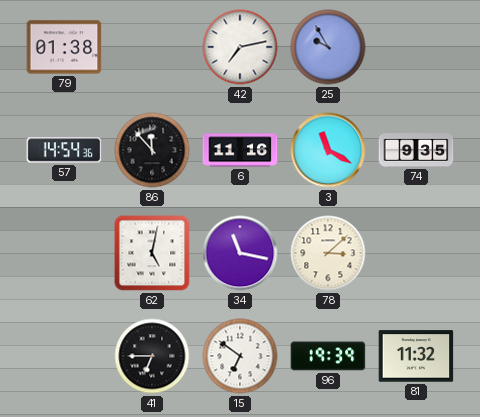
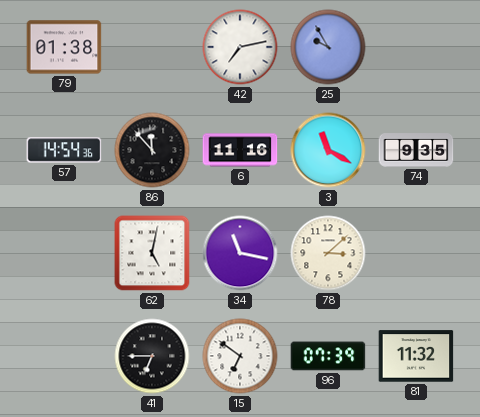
96: 19:39 -> 07:39 (328, 356)
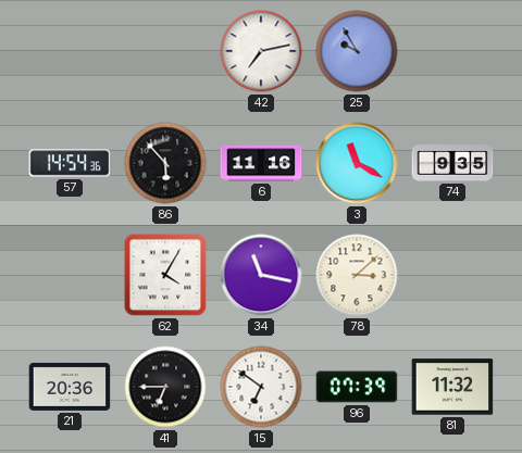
79: 01:38 -> none (64, 47)
86: 11:53 -> 5:53 (165, 163)
62: 5:02 -> 4:05 (165, 275)
21: none -> 20:36 (70, 387)
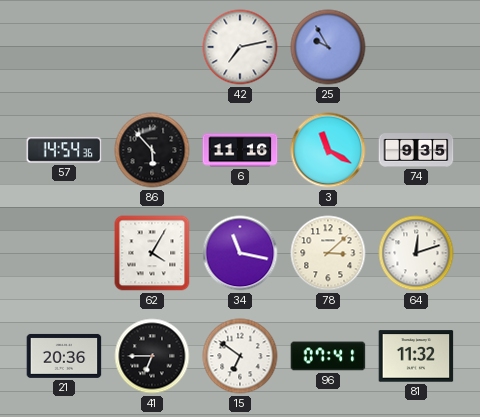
64: none -> 12:12 (416, 253)
96: 07:39 -> 07:41 (328, 356)
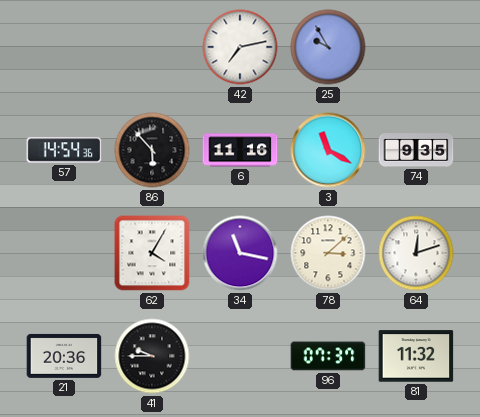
41: 6:45 -> 9:45 (152, 356)
15: 6:51 -> none (240, 356)
96: 07:41 -> 07:37 (328, 356)
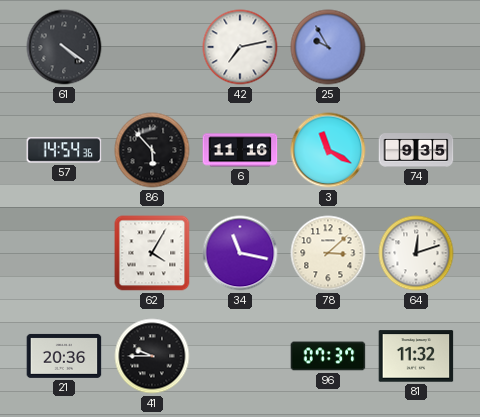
61: none -> 4:21 (64, 47)
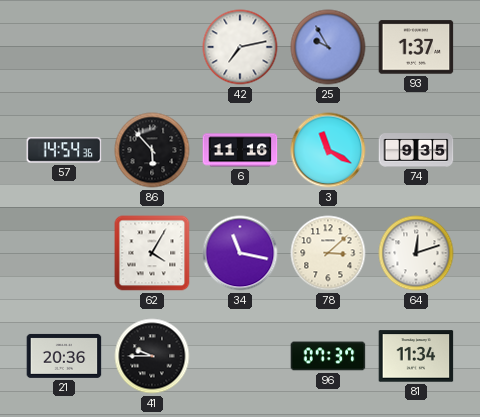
61: 4:21 -> none (64, 47)
93: none -> 1:37 (416, 47)
81: 11:32 -> 11:34 (416, 356)
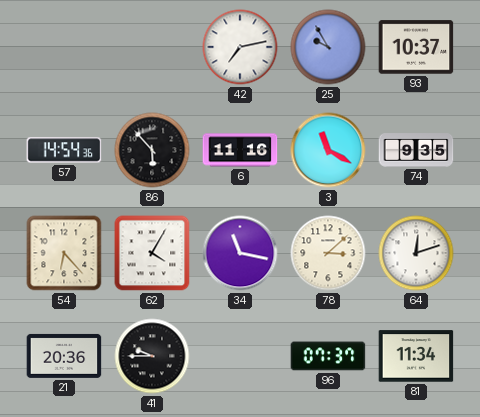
93: 1:37 -> 10:37 (416, 47)
54: none -> 6:23 (64, 253)
